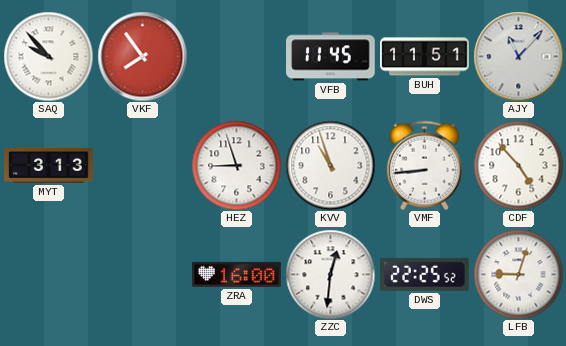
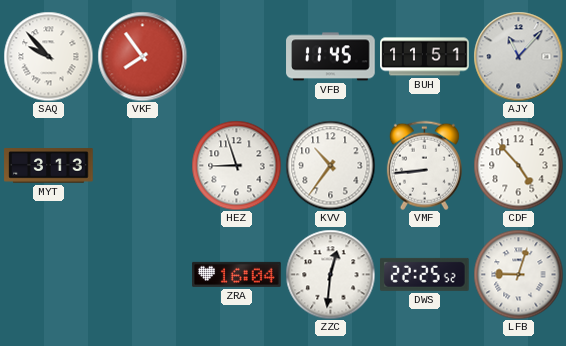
KVV: 10:57 -> 10:36 (330, 165)
ZRA: 16:00 -> 16:04 (237, 274)
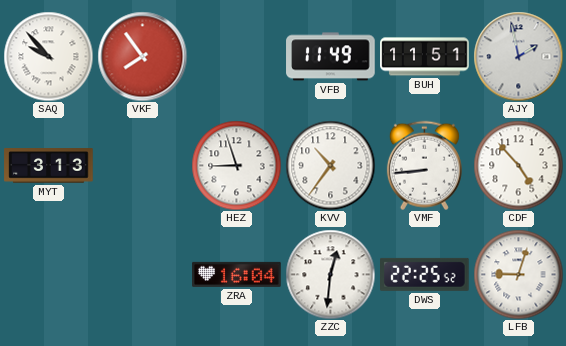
VFB: 11:45 -> 11:49 (331, 57)
AJY: 11:07 -> 1:58 (518, 56)
